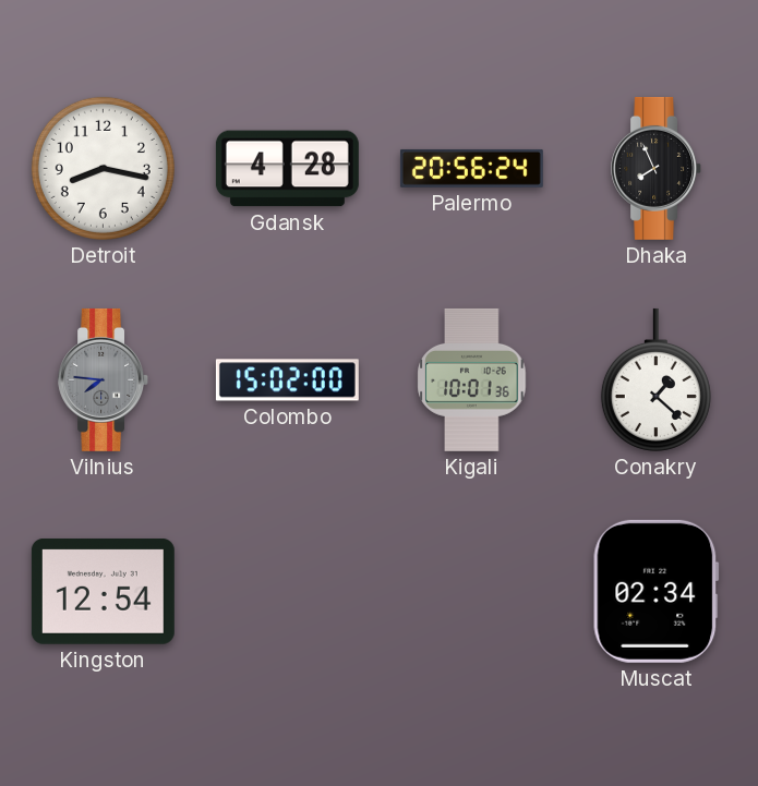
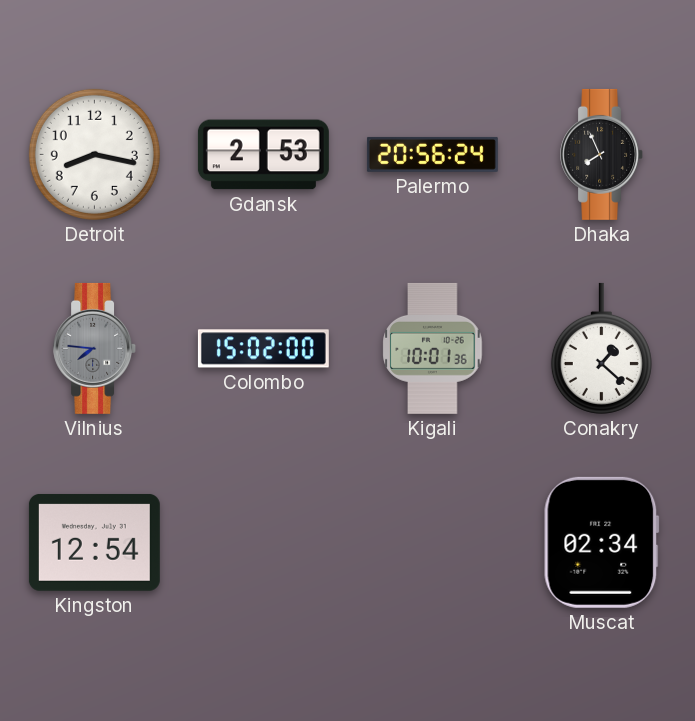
Gdansk: 4:28 -> 2:53 (263, 155)
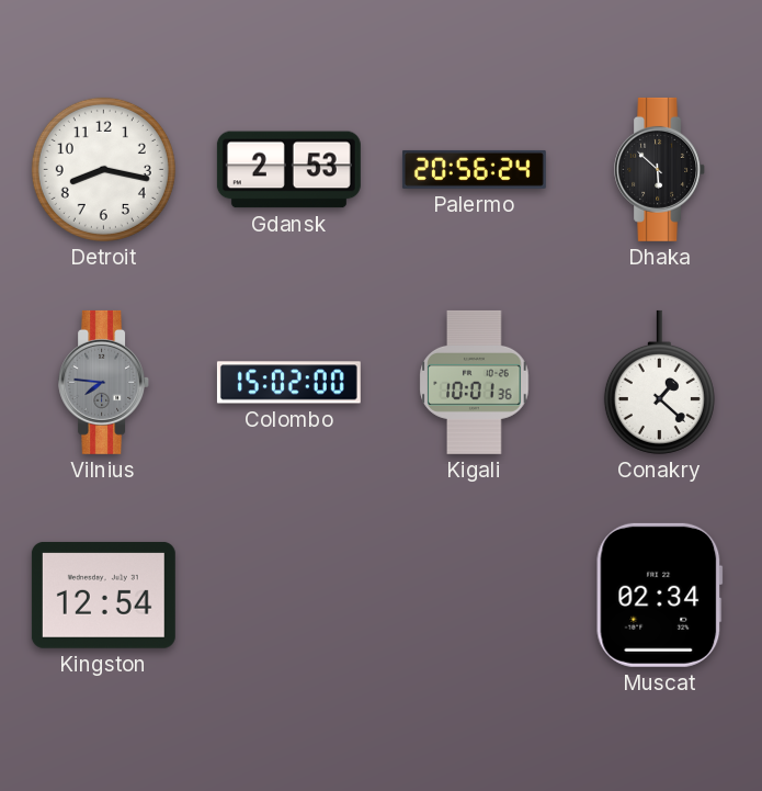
Dhaka: 7:56 -> 5:52 (660, 169)
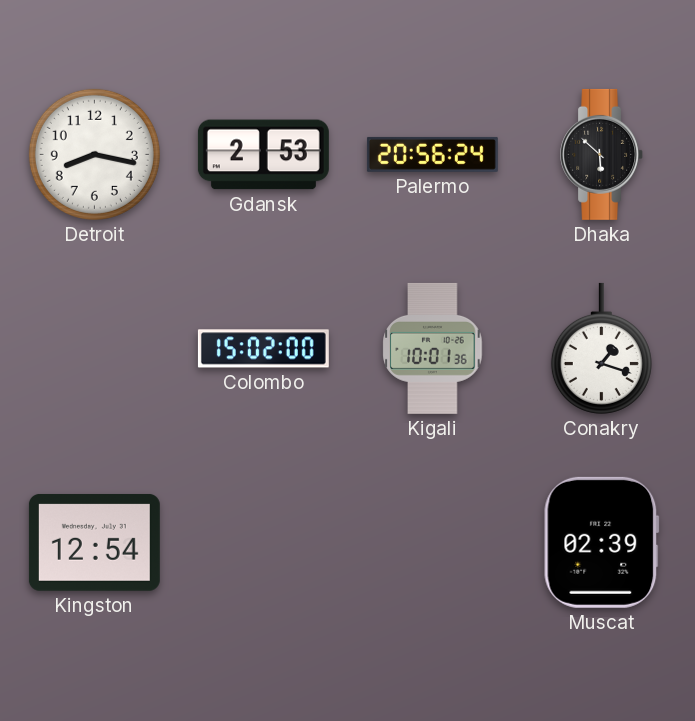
Vilnius: 7:46 -> none (104, 382)
Conakry: 1:22 -> 1:18 (601, 348)
Muscat: 02:34 -> 02:39 (602, 542)
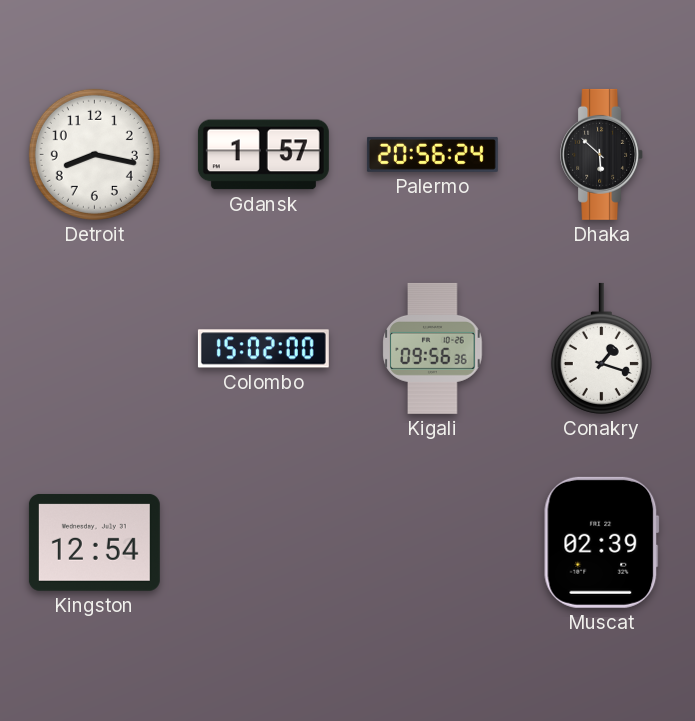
Gdansk: 2:53 -> 1:57 (263, 155)
Kigali: 10:01 -> 09:56 (433, 348)
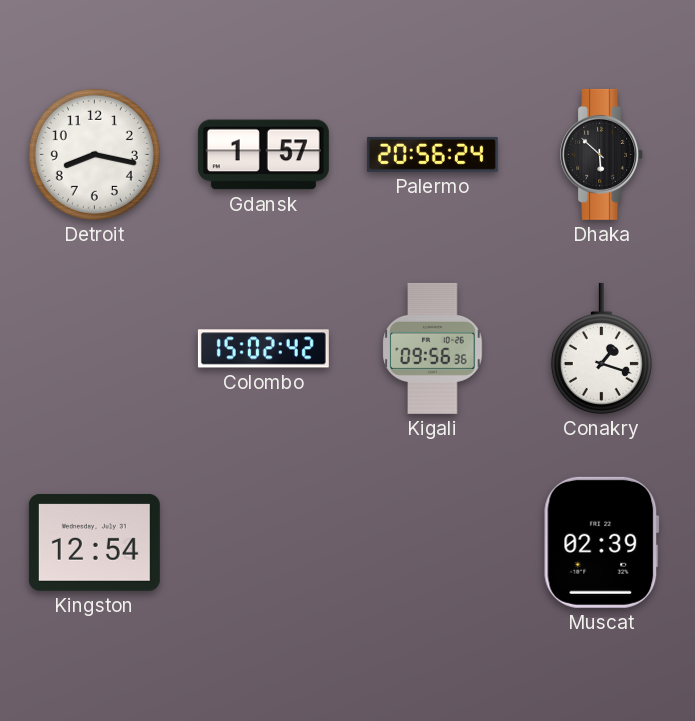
Colombo: 15:02:00 -> 15:02:42 (263, 349)
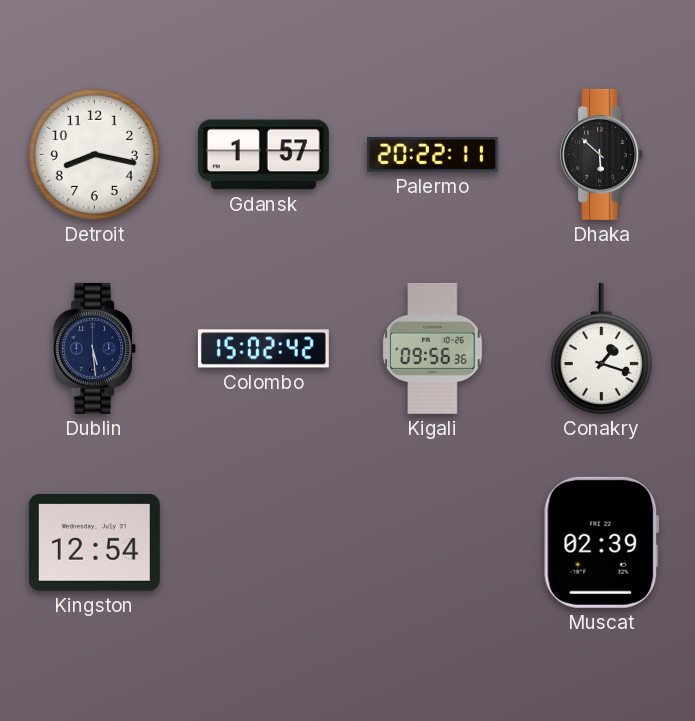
Palermo: 20:56 -> 20:22 (432, 154)
Dublin: none -> 5:29 (95, 348)
